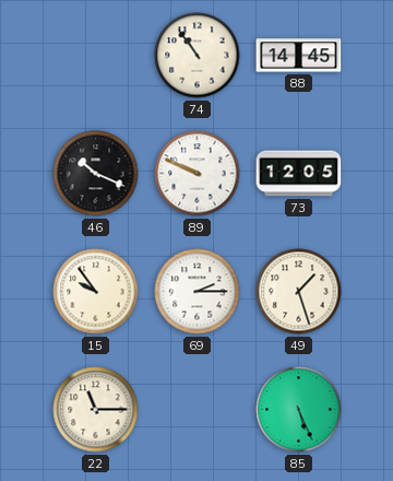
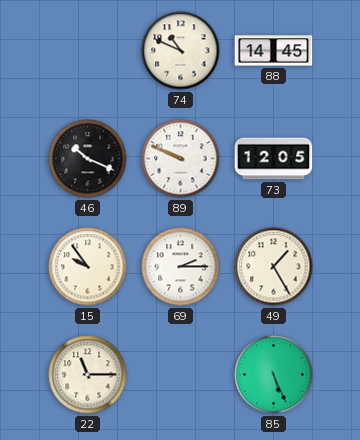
74: 10:54 -> 10:49 (181, 51)
49: 1:27 -> 1:25 (274, 267)
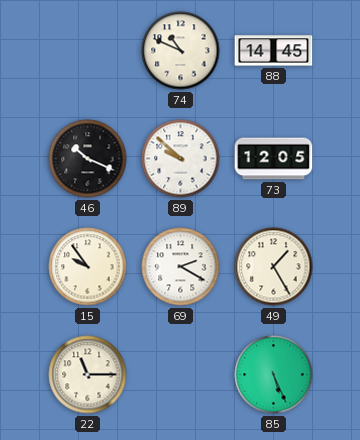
89: 9:49 -> 9:52 (181, 159)
69: 2:15 -> 2:20 (181, 267)
